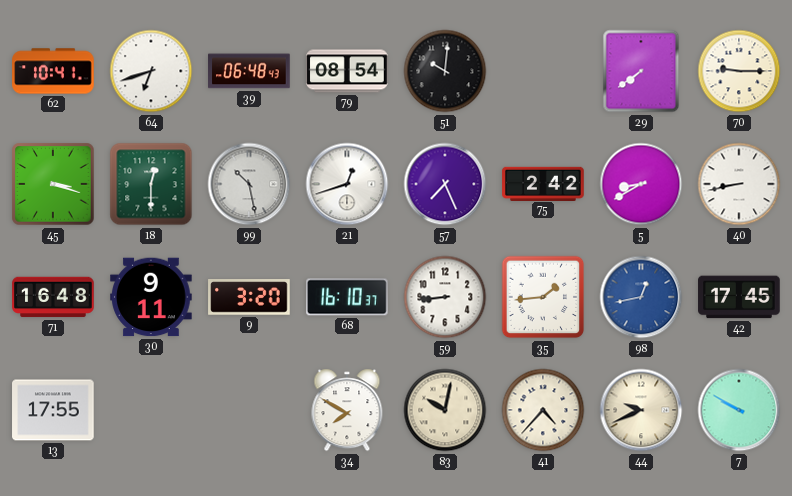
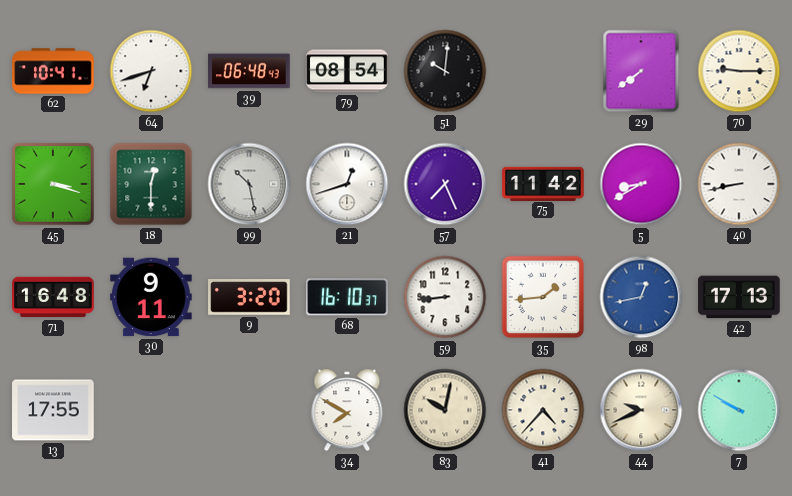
75: 2:42 -> 11:42 (543, 183)
42: 17:45 -> 17:13 (739, 297)
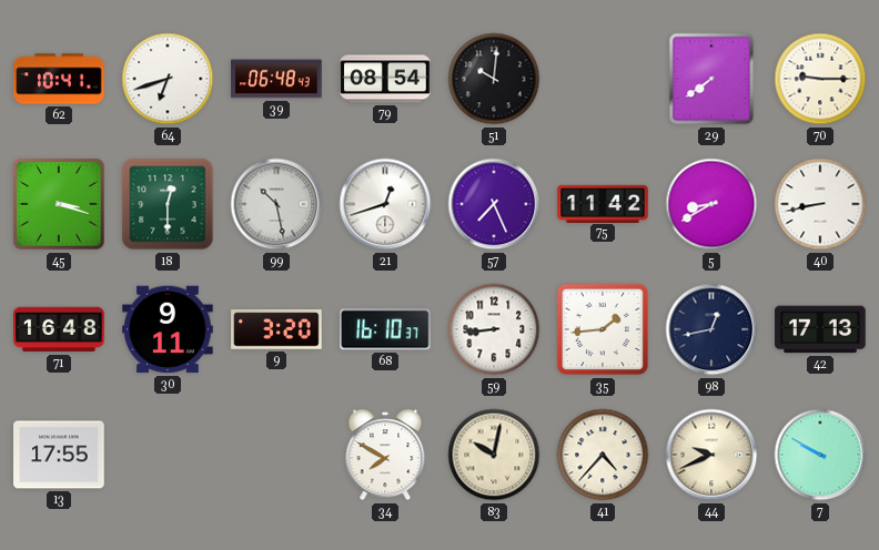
98 dial: blue -> navy (711, 329)
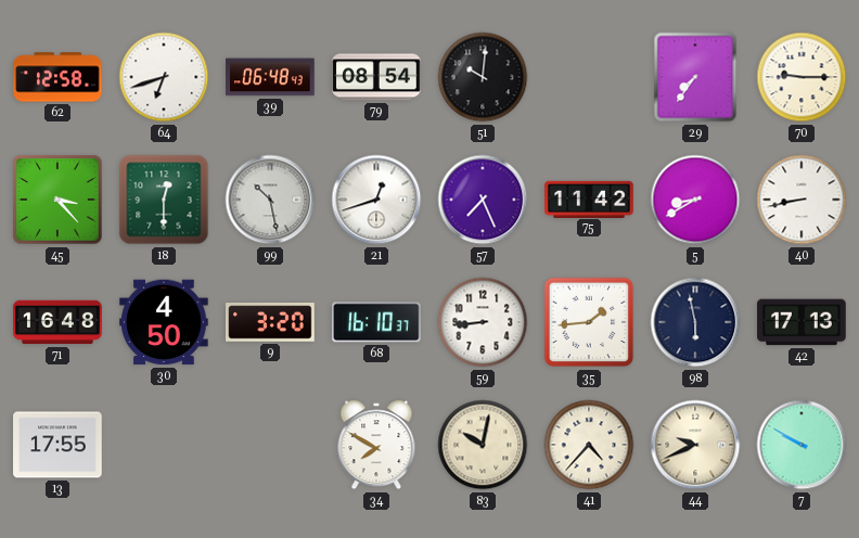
62: 10:41 -> 12:58 (57, 77)
29: 7:39 -> 7:36 (695, 77)
45: 3:18 -> 3:23 (57, 200)
30: 9:11 -> 4:50 (164, 322)
98: 12:43 -> 5:58 (695, 322)
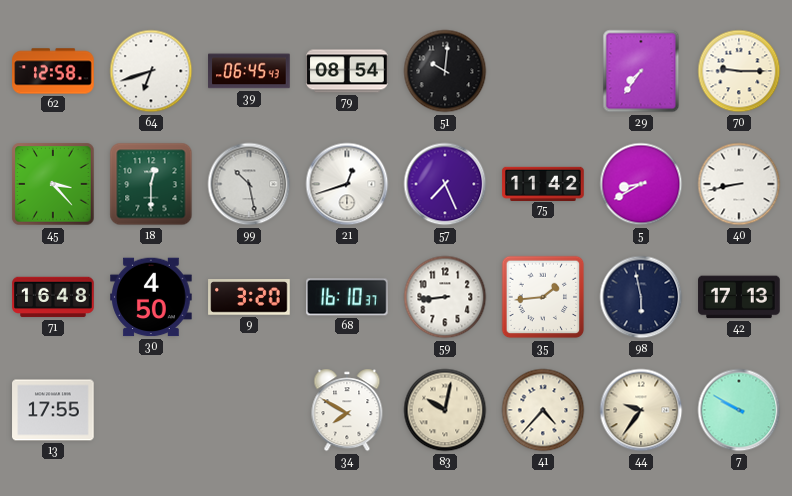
39: 06:48 -> 06:45 (249, 71)
44: 9:41 -> 9:36 (641, 410)
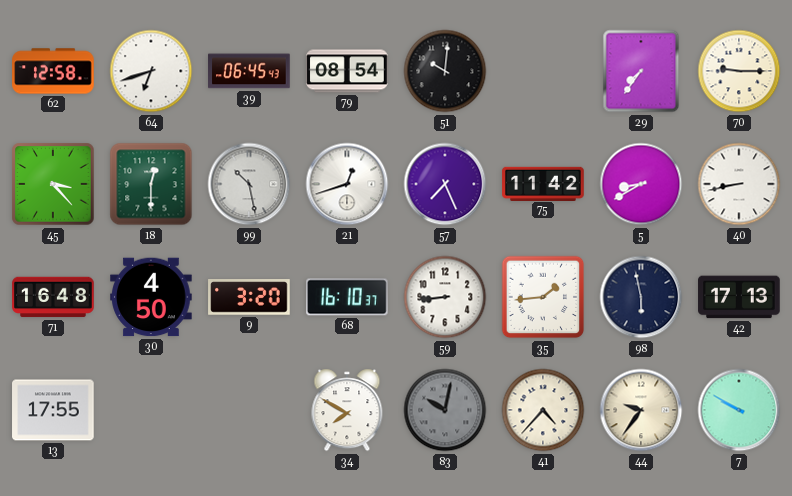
83 dial: cream -> grey (445, 410)
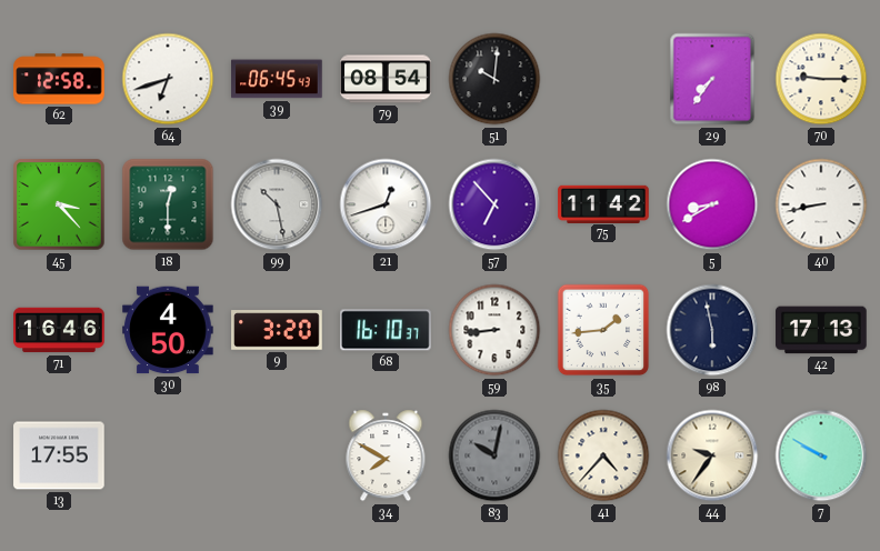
57: 7:26 -> 6:53 (494, 204)
71: 16:48 -> 16:46 (59, 330)
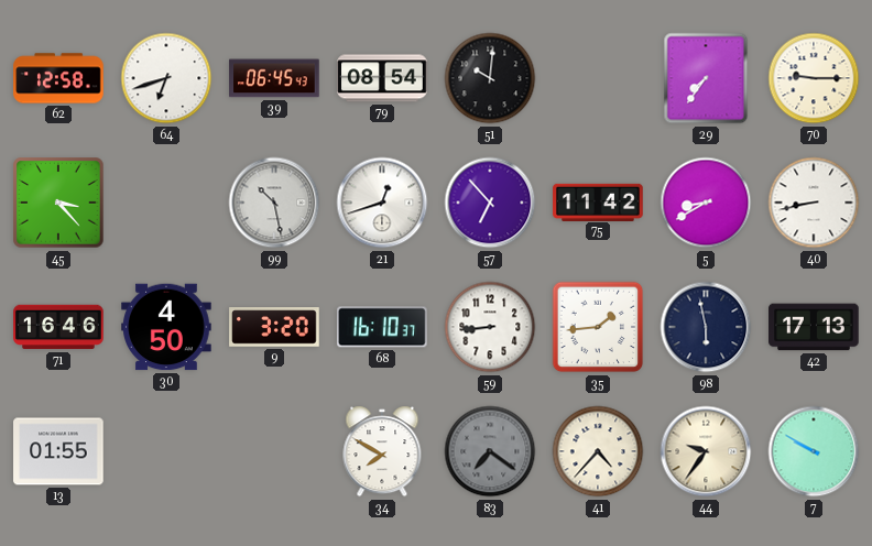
18: 12:30 -> none (168, 204)
13: 17:55 -> 01:55 (58, 451)
83: 10:02 -> 7:21 (490, 451)
